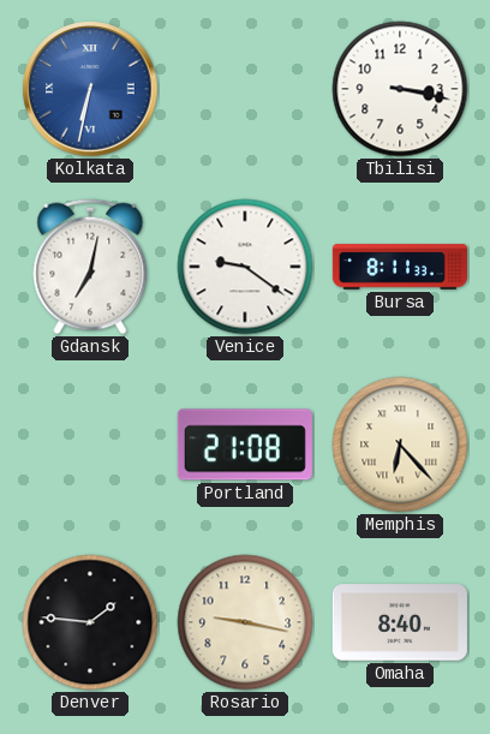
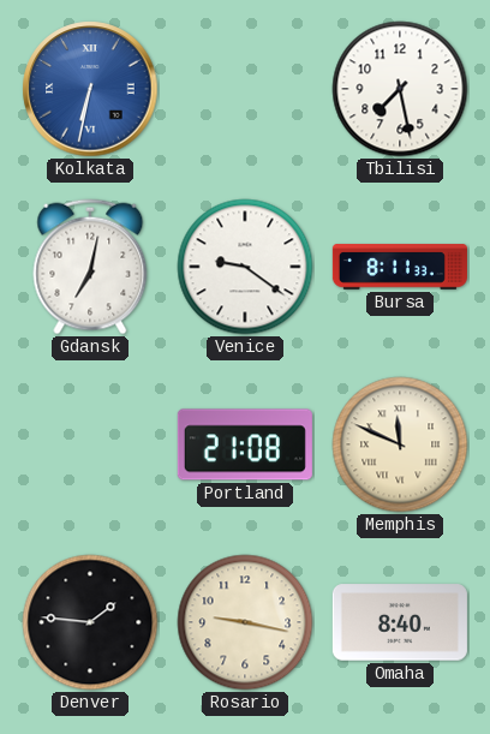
Tbilisi: 3:17 -> 7:28 (400, 89)
Memphis: 6:23 -> 11:49 (400, 444)
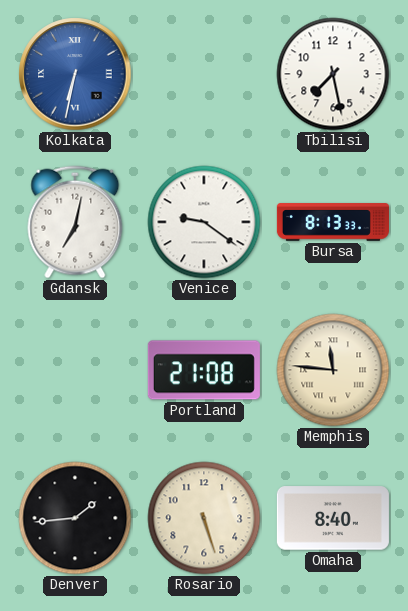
Bursa: 8:11 -> 8:13 (333, 222)
Memphis: 11:49 -> 11:46 (333, 370)
Denver: 1:46 -> 1:44 (75, 518)
Rosario: 9:17 -> 5:27 (204, 518)
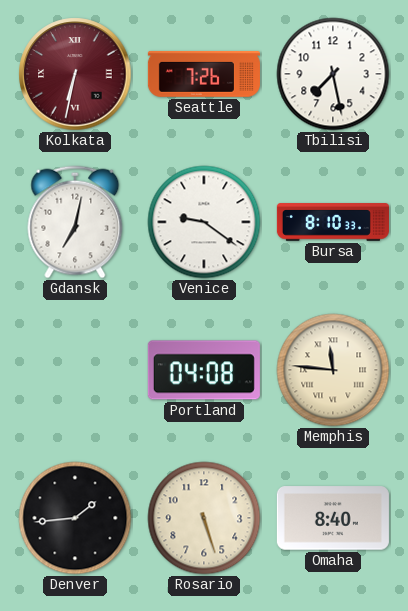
Kolkata dial: blue -> burgundy (75, 74)
Seattle: none -> 7:26 (204, 74)
Bursa: 8:13 -> 8:10 (333, 222)
Portland: 21:08 -> 04:08 (204, 370)
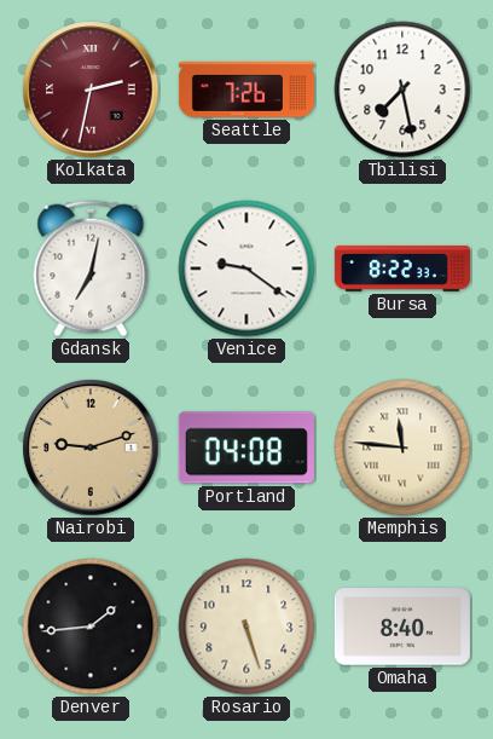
Kolkata: 6:32 -> 2:32 (91, 90)
Bursa: 8:10 -> 8:22 (402, 269)
Nairobi: none -> 9:12 (91, 448)
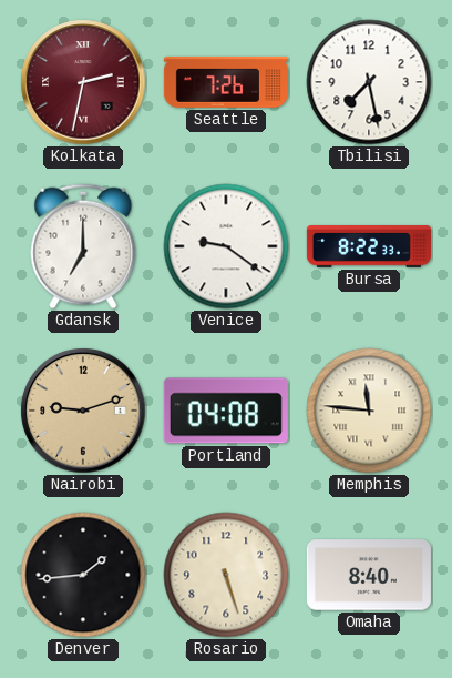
Gdansk: 7:02 -> 7:00 (83, 246)
